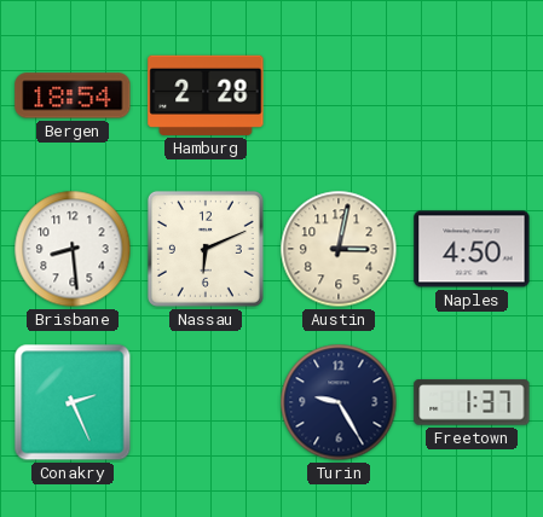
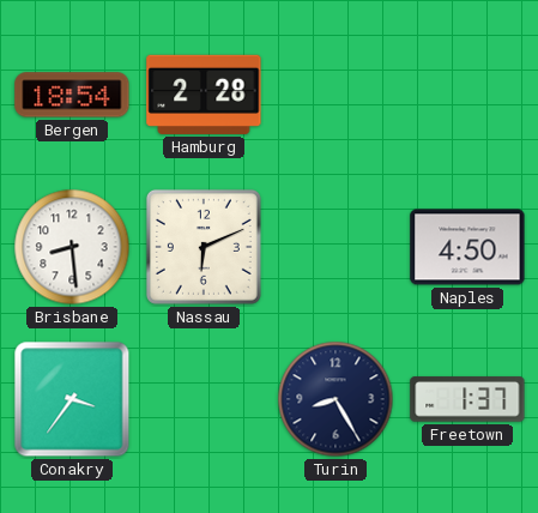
Austin: 3:02 -> none (339, 249)
Conakry: 2:26 -> 3:36 (72, 399)
Turin: 9:25 -> 8:25 (336, 399)
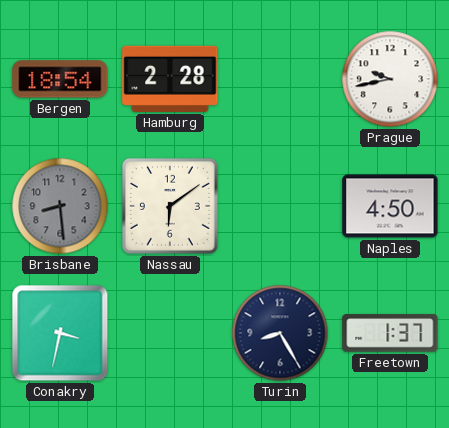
Prague: none -> 9:43 (390, 79)
Brisbane dial: white -> grey (60, 206)
Nassau: 6:11 -> 6:09 (170, 206)
Conakry: 3:36 -> 3:32 (60, 333)
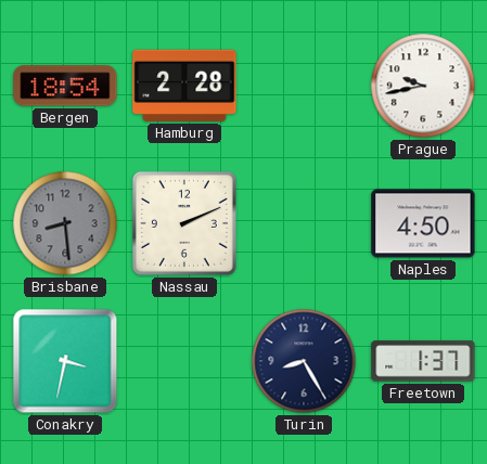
Nassau: 6:09 -> 2:11 (184, 223)
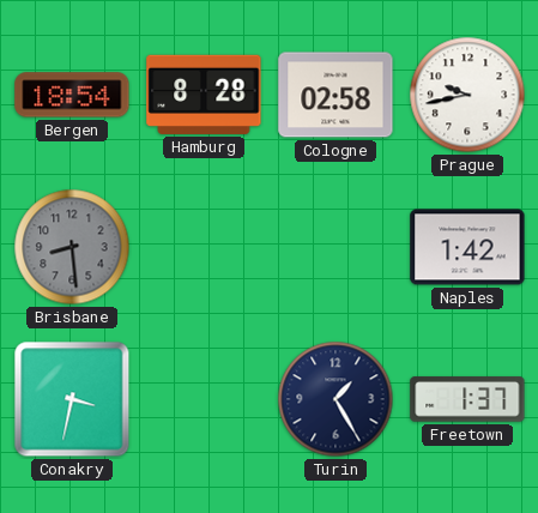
Hamburg: 2:28 -> 8:28 (204, 95)
Cologne: none -> 02:58 (336, 95)
Nassau: 2:11 -> none (184, 223)
Naples: 4:50 -> 1:42 (467, 247)
Turin: 8:25 -> 1:25 (336, 399)
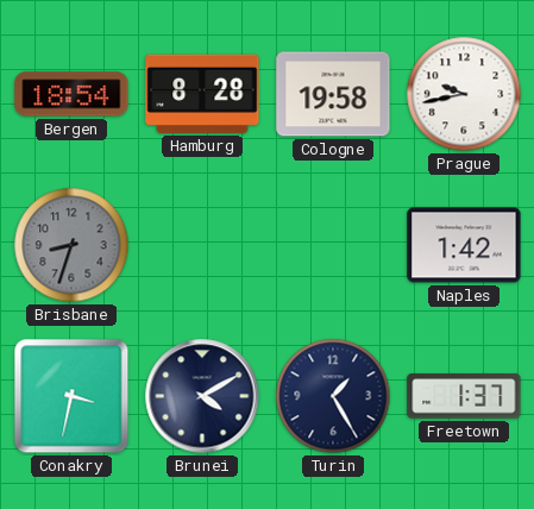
Cologne: 02:58 -> 19:58 (333, 94)
Brisbane: 8:29 -> 8:33 (71, 245)
Brunei: none -> 4:10 (202, 396)
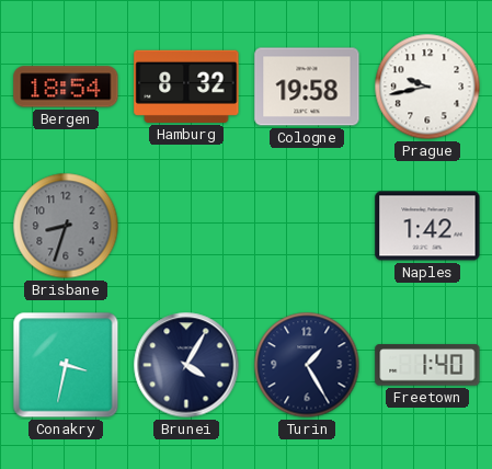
Hamburg: 8:28 -> 8:32 (186, 87)
Brunei: 4:10 -> 4:05 (186, 365)
Freetown: 1:37 -> 1:40 (427, 365)
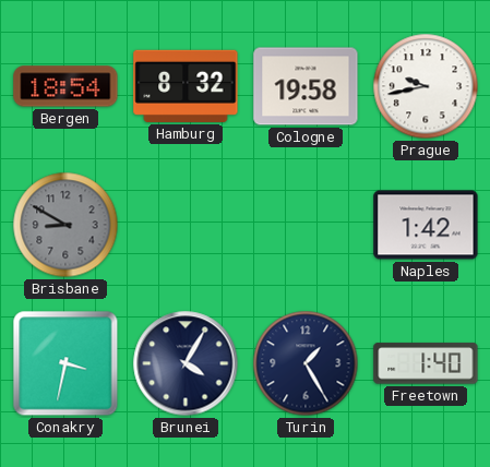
Brisbane: 8:33 -> 8:50 (65, 225)
